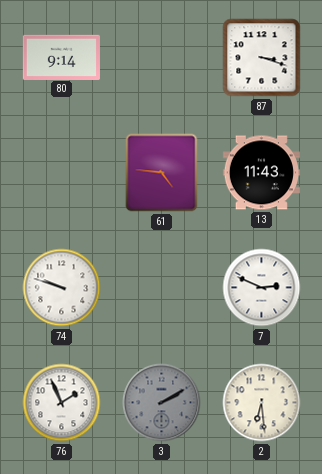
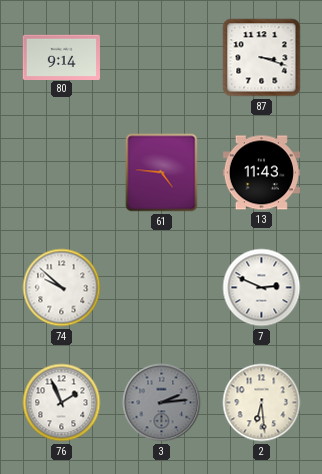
74: 9:48 -> 9:52 (62, 288)
3: 2:10 -> 2:14 (162, 403)
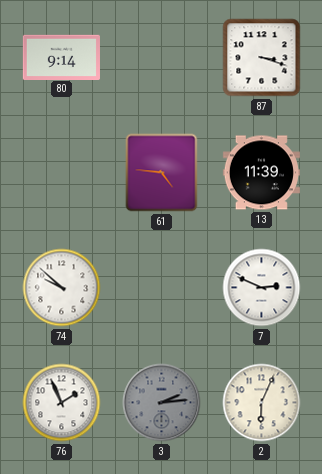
13: 11:43 -> 11:39 (261, 173)
2: 6:29 -> 6:04 (262, 403)
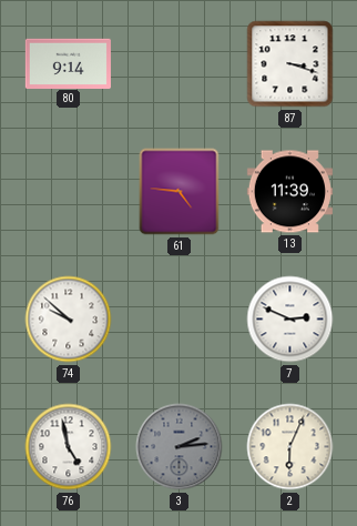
76: 1:56 -> 4:58 (69, 447)
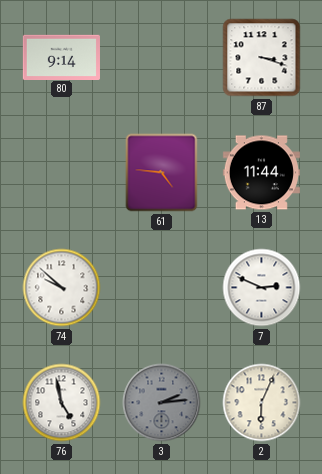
13: 11:39 -> 11:44 (261, 173)
